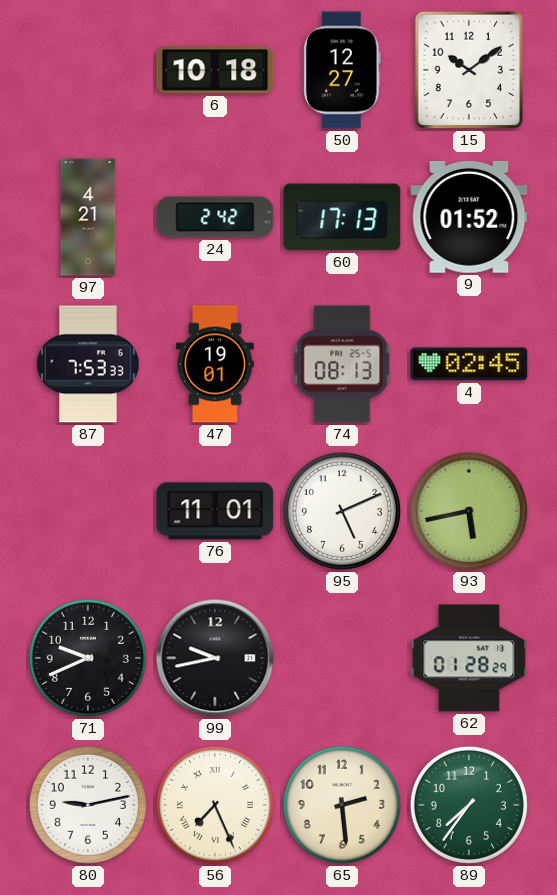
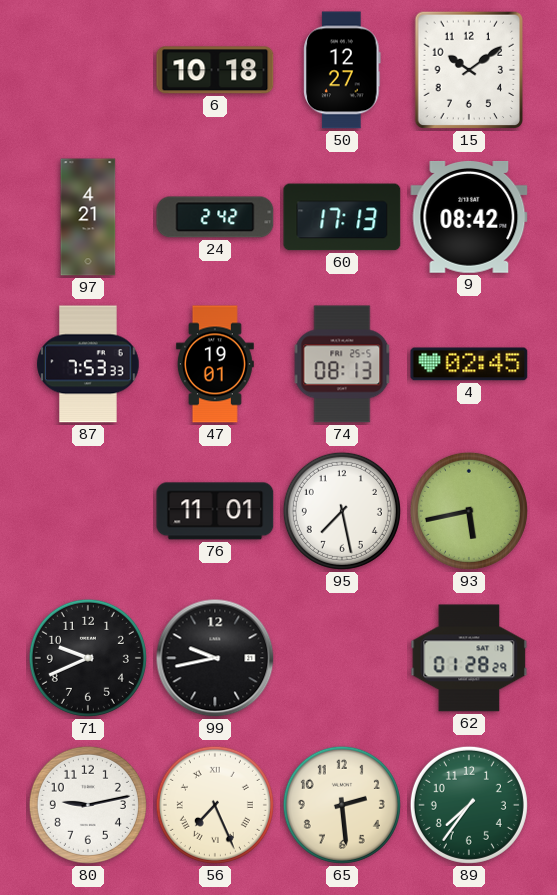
9: 01:52 -> 08:42 (469, 217)
95: 5:11 -> 7:28 (342, 511)
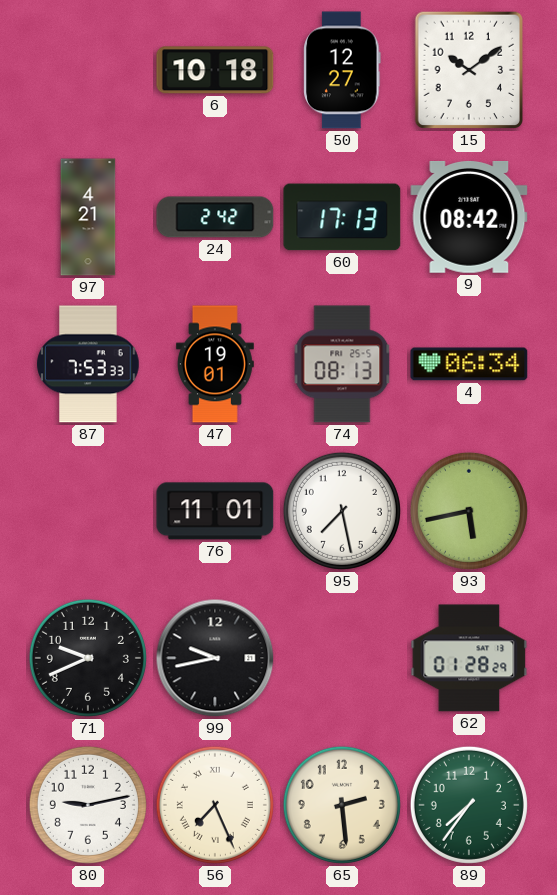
4: 02:45 -> 06:34 (469, 364)
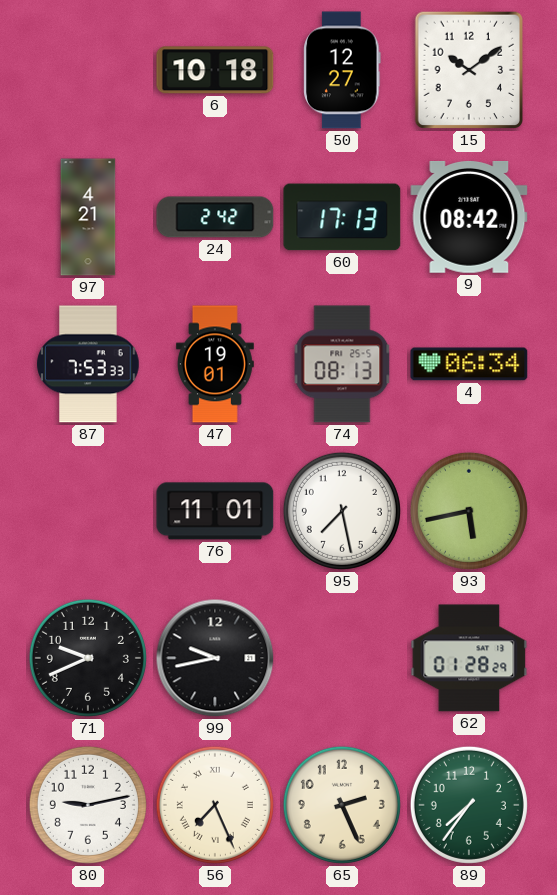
65: 2:29 -> 2:26 (342, 805)
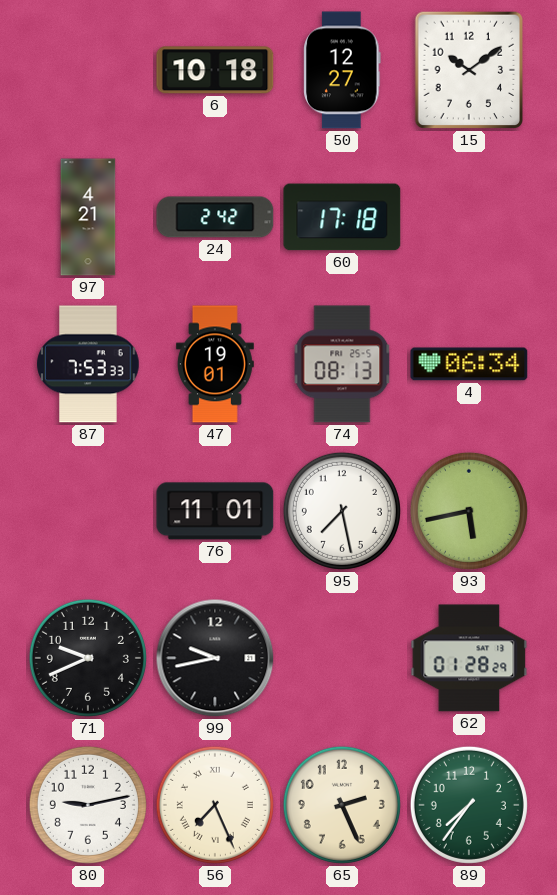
60: 17:13 -> 17:18 (342, 217)
9: 08:42 -> none (469, 217)
